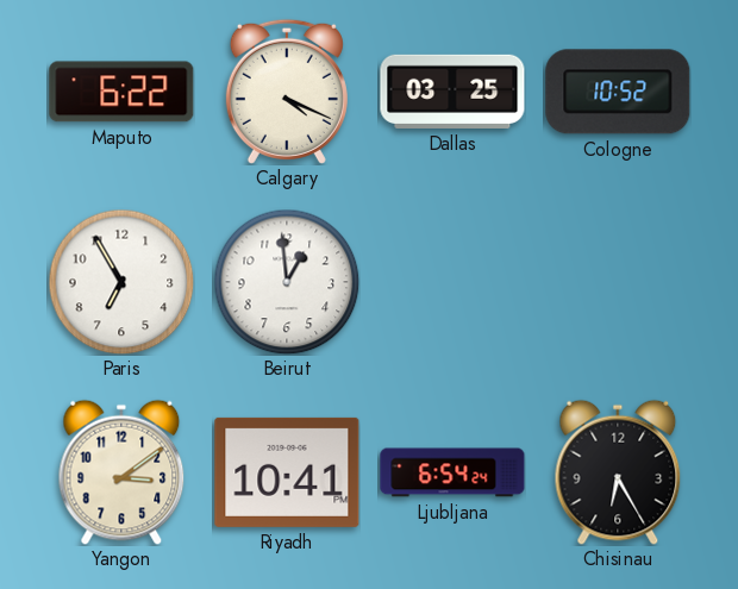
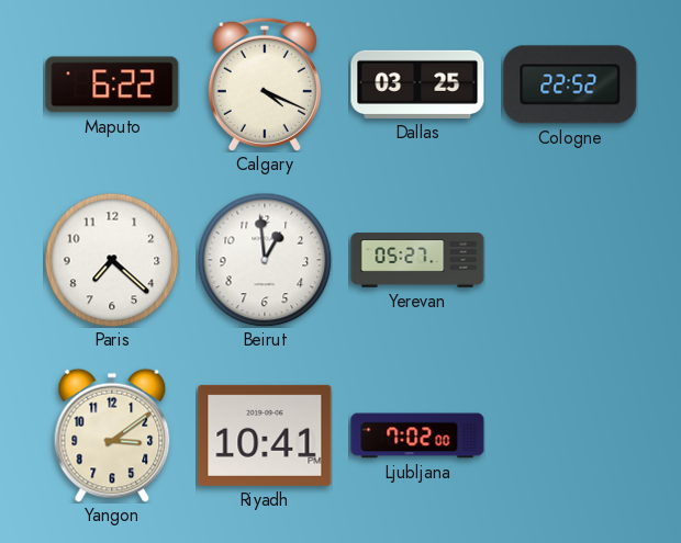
Cologne: 10:52 -> 22:52 (570, 84)
Paris: 6:55 -> 7:22 (112, 260)
Yerevan: none -> 05:27 (417, 260)
Ljubljana: 6:54 -> 7:02 (417, 435)
Chisinau: 6:25 -> none (618, 472)
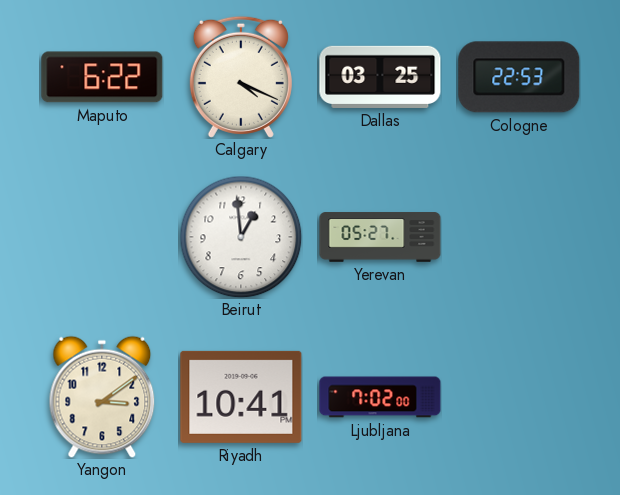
Cologne: 22:52 -> 22:53 (519, 77)
Paris: 7:22 -> none (112, 260)
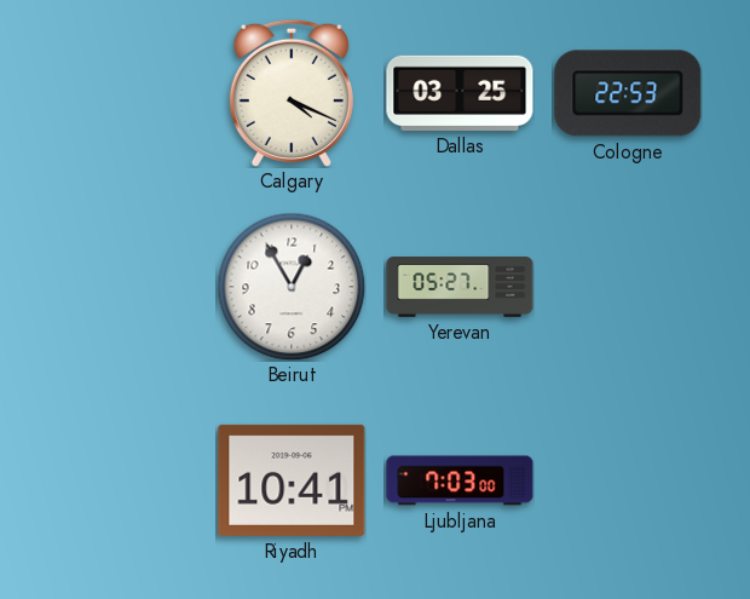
Maputo: 6:22 -> none (102, 77)
Beirut: 12:59 -> 12:55 (292, 287)
Yangon: 3:09 -> none (102, 397)
Ljubljana: 7:02 -> 7:03 (460, 480)
